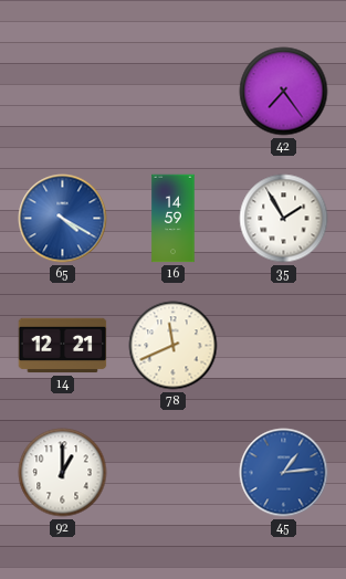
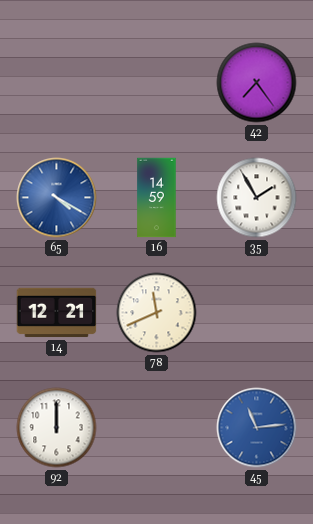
92: 1:00 -> 12:00 (57, 428)
45: 1:14 -> 11:14 (257, 428)
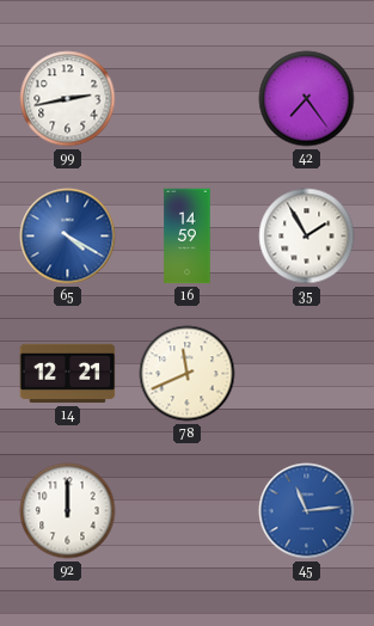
99: none -> 2:43 (68, 99)
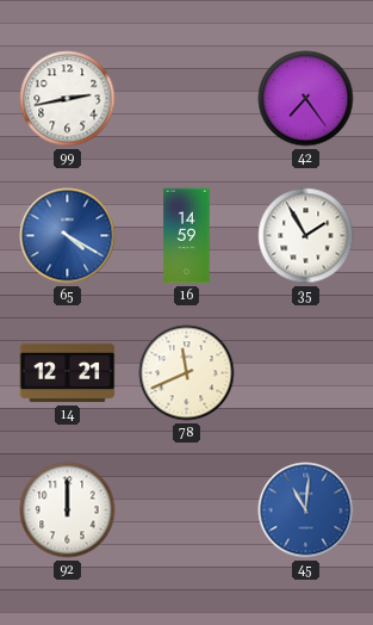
45: 11:14 -> 11:01 (306, 510)
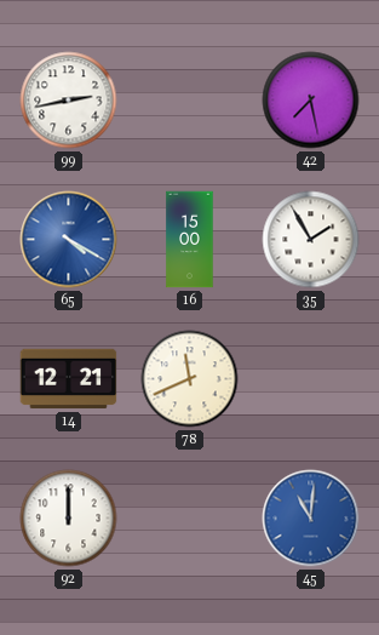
42: 7:24 -> 7:28 (311, 101)
16: 14:59 -> 15:00 (190, 240)
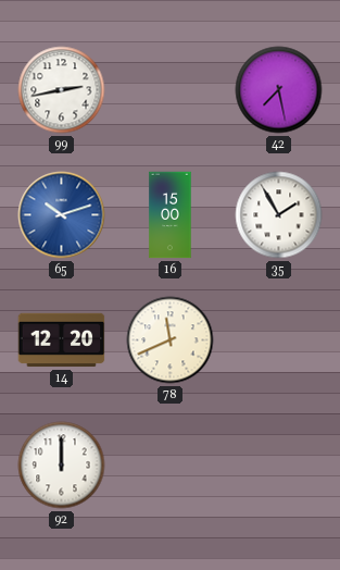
65: 4:20 -> 10:12 (62, 215)
14: 12:21 -> 12:20 (62, 340)
45: 11:01 -> none (311, 519)
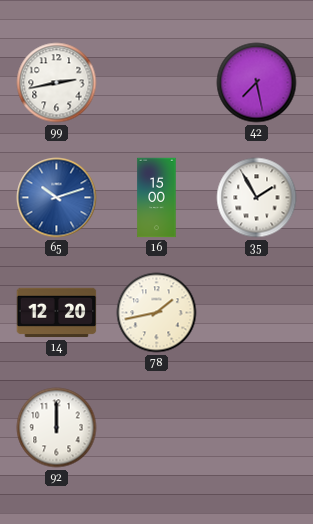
78: 11:41 -> 1:43 (157, 313)
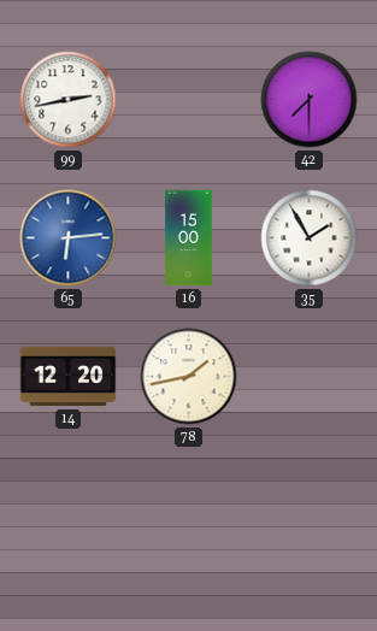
42: 7:28 -> 7:30 (310, 100)
65: 10:12 -> 6:14 (69, 238)
92: 12:00 -> none (57, 428)
